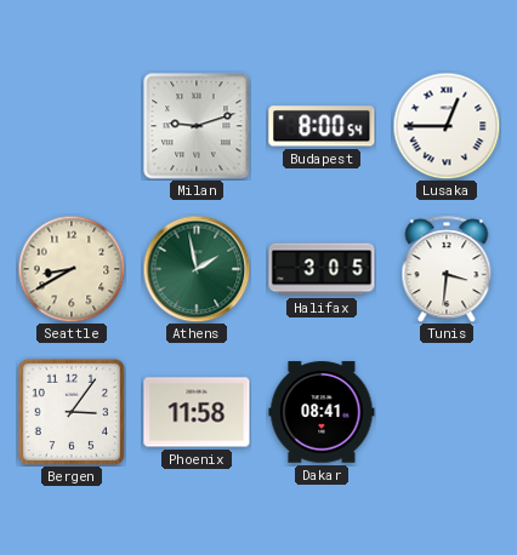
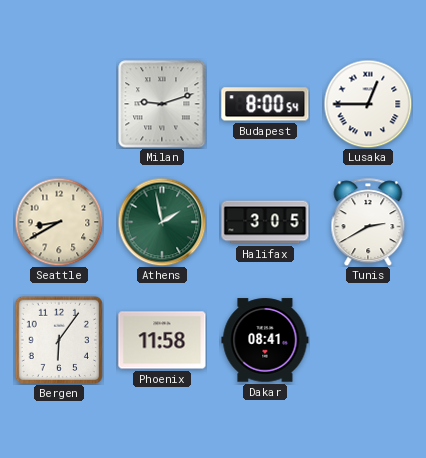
Tunis: 3:31 -> 2:40 (368, 222)
Bergen: 3:06 -> 6:06 (59, 340)
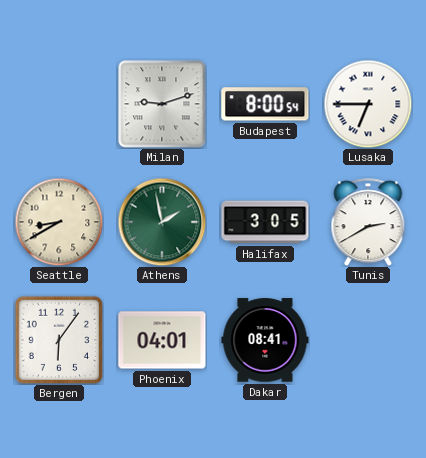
Lusaka: 12:45 -> 6:45 (368, 104)
Phoenix: 11:58 -> 04:01 (162, 340)
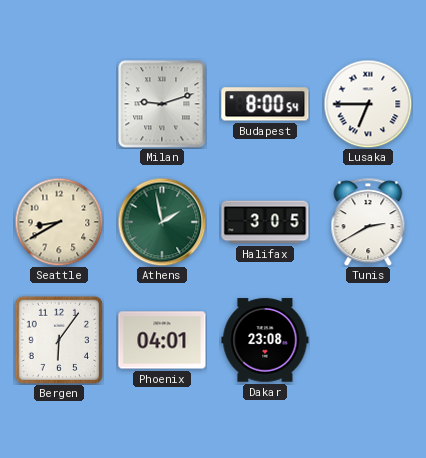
Dakar: 08:41 -> 23:08 (265, 340)
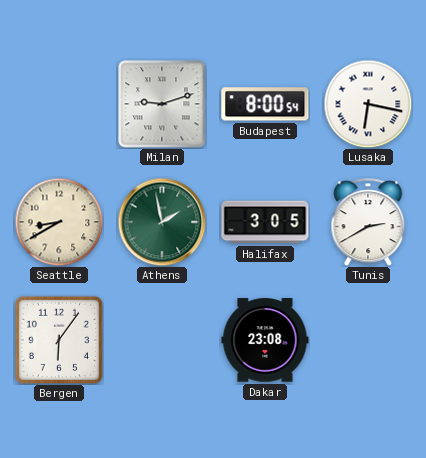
Lusaka: 6:45 -> 6:17 (368, 104)
Phoenix: 04:01 -> none (162, 340)
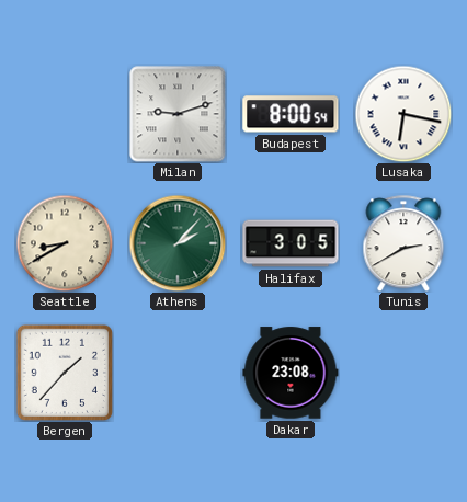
Athens: 1:58 -> 2:07 (178, 243)
Bergen: 6:06 -> 1:37 (65, 373)
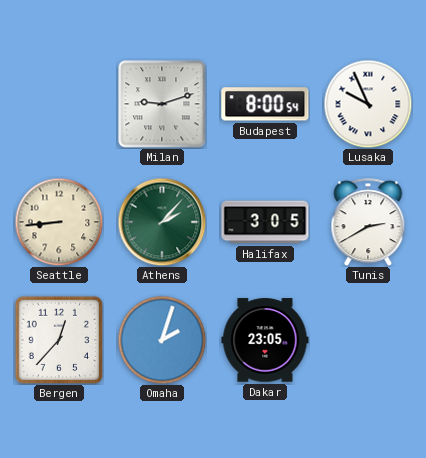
Lusaka: 6:17 -> 9:56 (368, 104)
Seattle: 8:40 -> 8:44 (59, 222)
Bergen: 1:37 -> 12:37 (59, 340)
Omaha: none -> 2:03 (162, 340)
Dakar: 23:08 -> 23:05 (265, 340)
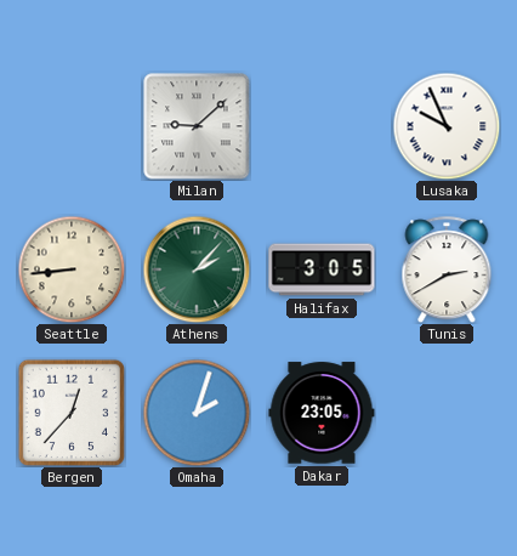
Milan: 9:12 -> 9:08 (197, 126)
Budapest: 8:00 -> none (265, 104)
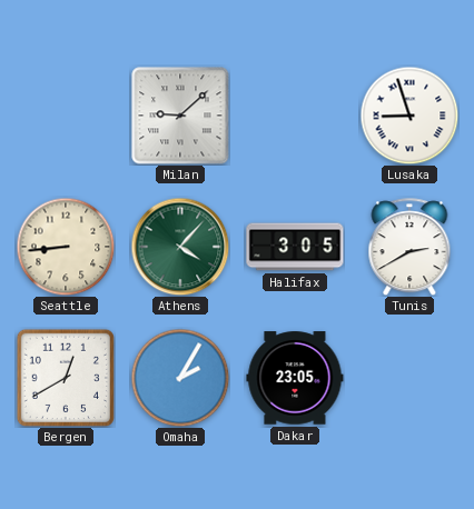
Lusaka: 9:56 -> 8:57 (409, 116)
Athens: 2:07 -> 4:07 (180, 247)
Bergen: 12:37 -> 12:40 (66, 378)
Omaha: 2:03 -> 2:05 (180, 378)
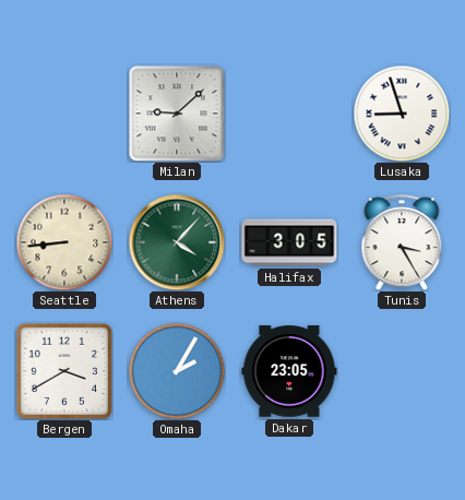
Tunis: 2:40 -> 3:25 (402, 242)
Bergen: 12:40 -> 3:40 (64, 371)
